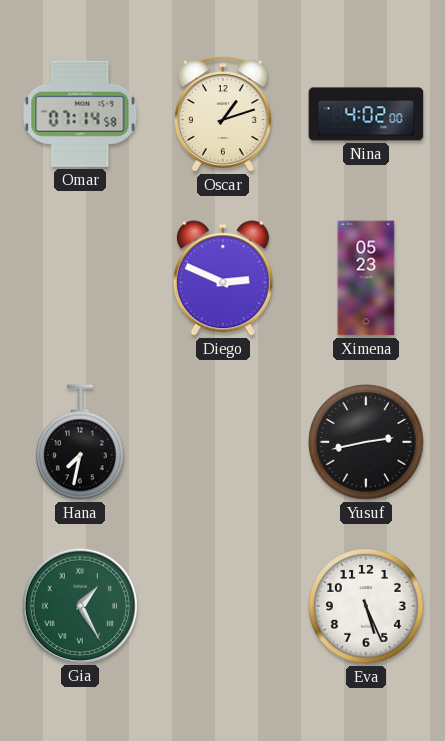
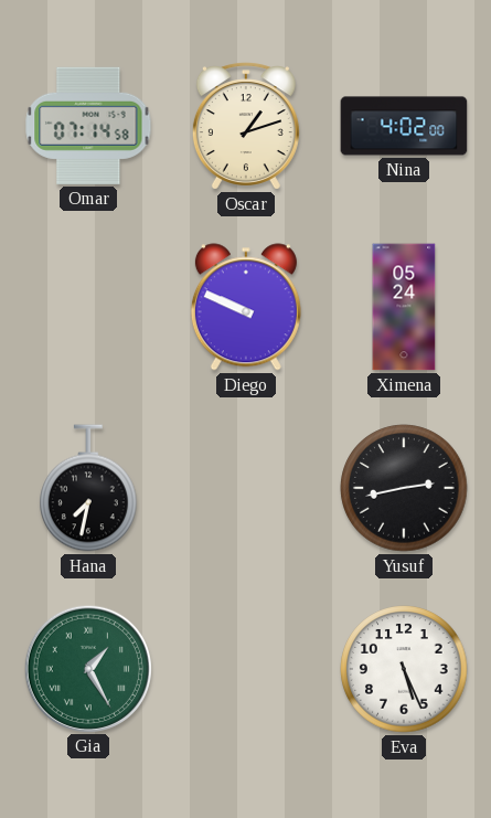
Diego: 2:49 -> 9:49 (246, 307)
Ximena: 05:23 -> 05:24 (404, 307)
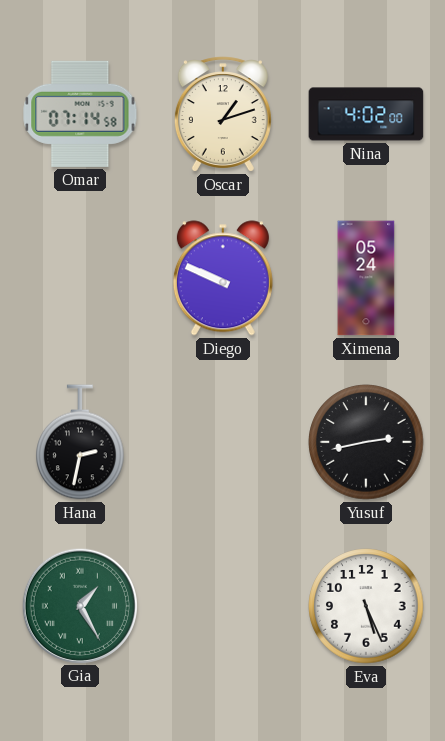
Hana: 7:32 -> 2:32 (81, 442)
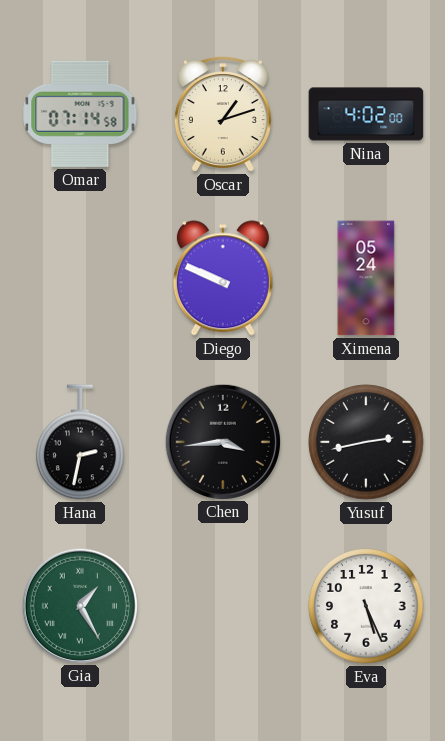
Chen: none -> 3:44 (222, 441)
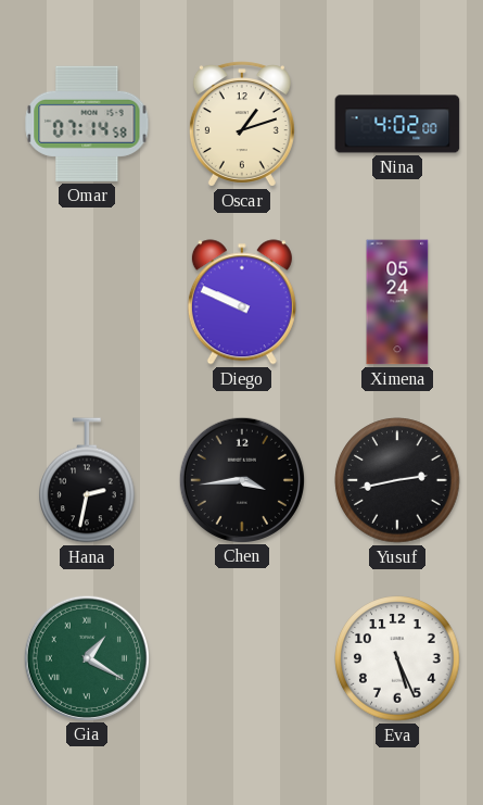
Gia: 1:25 -> 1:20 (86, 657)
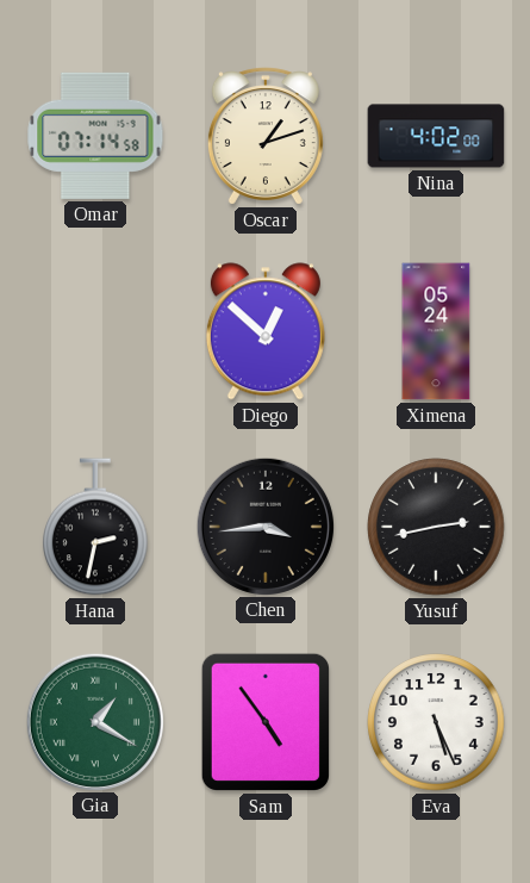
Diego: 9:49 -> 12:52 (266, 331)
Sam: none -> 4:54 (266, 722)
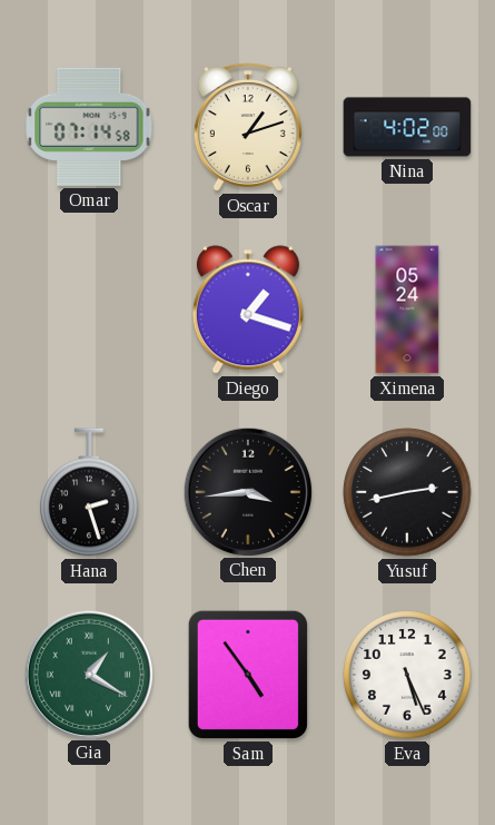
Diego: 12:52 -> 1:18 (248, 310)
Hana: 2:32 -> 2:27 (90, 492)
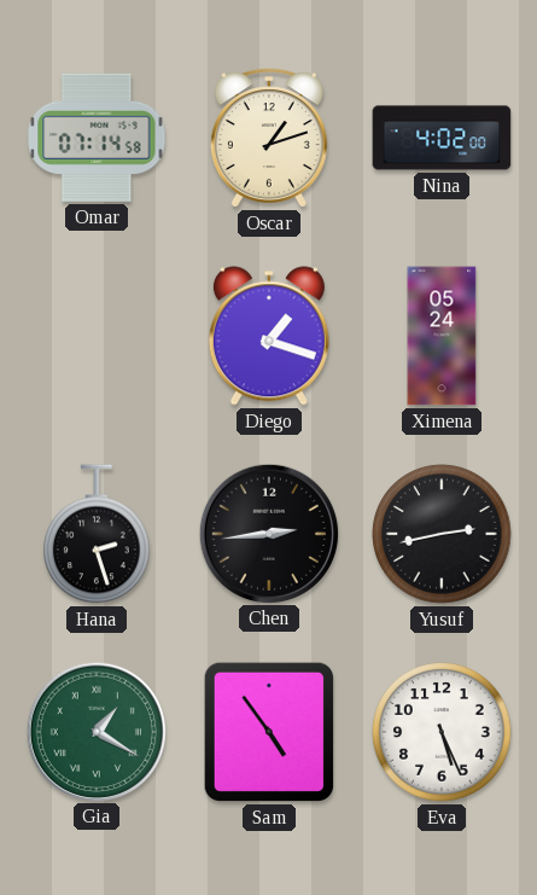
Chen: 3:44 -> 2:44 (268, 533)
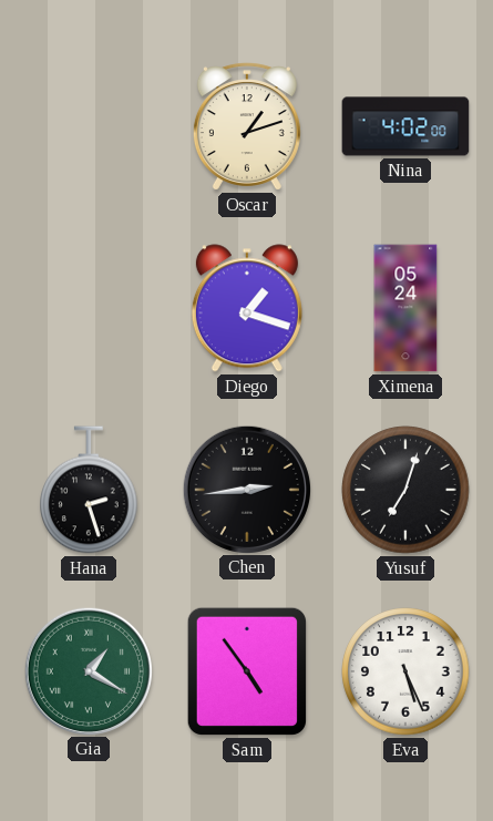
Omar: 07:14 -> none (97, 138)
Yusuf: 2:43 -> 7:03 (405, 490)
